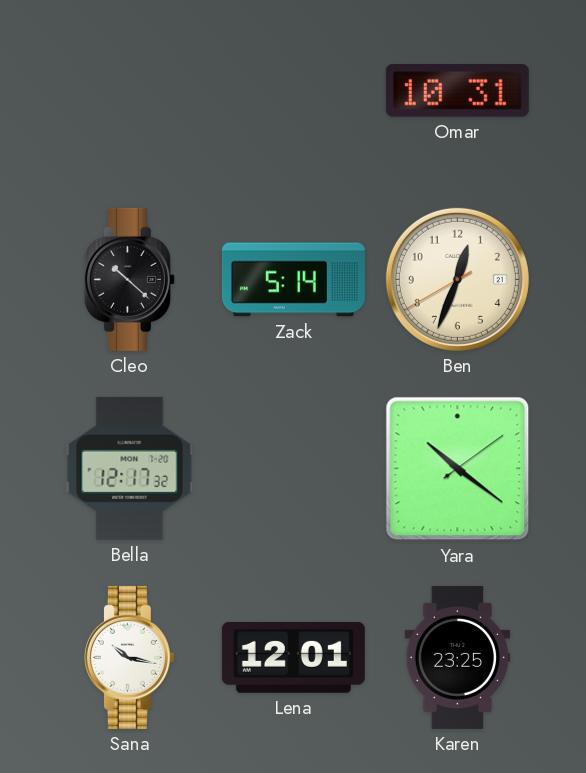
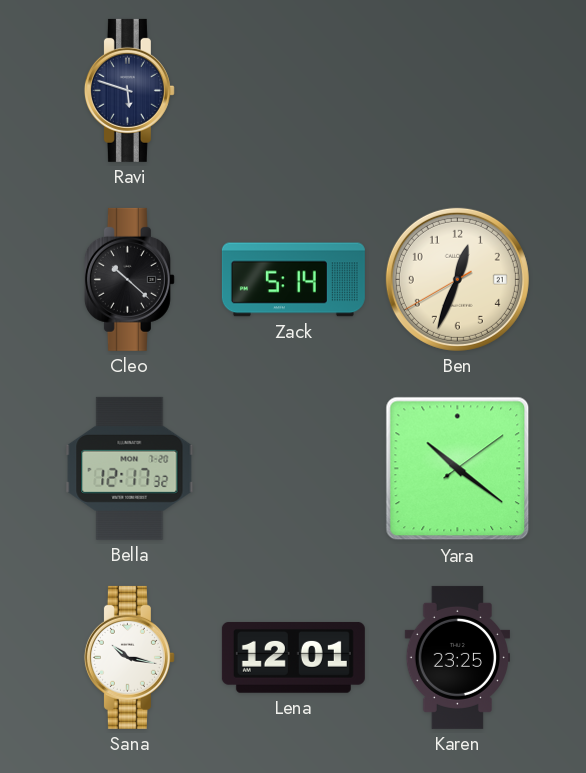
Ravi: none -> 5:48 (129, 90)
Omar: 10:31 -> none (457, 91)
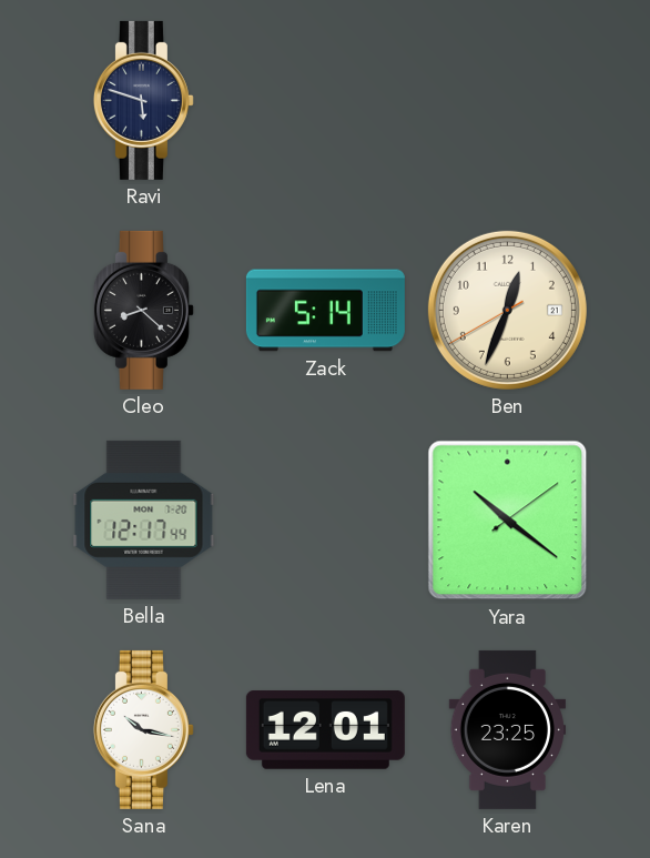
Cleo: 10:22 -> 8:22 (143, 310)
Bella: 12:17:32 -> 12:17:44 (144, 519)
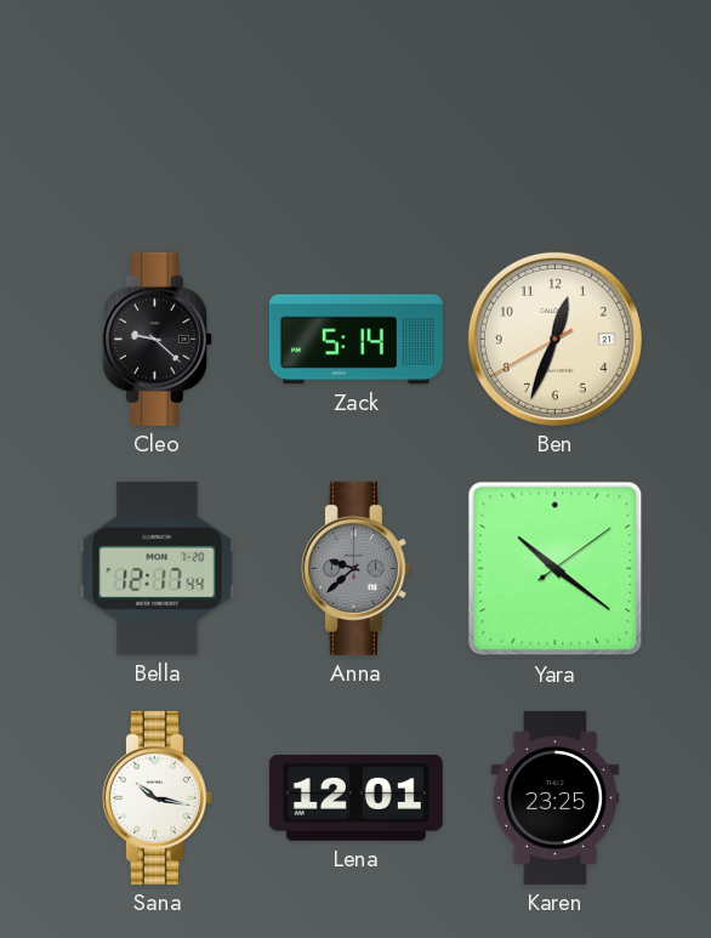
Ravi: 5:48 -> none (143, 100)
Cleo: 8:22 -> 9:22 (157, 339)
Anna: none -> 9:38 (355, 568)
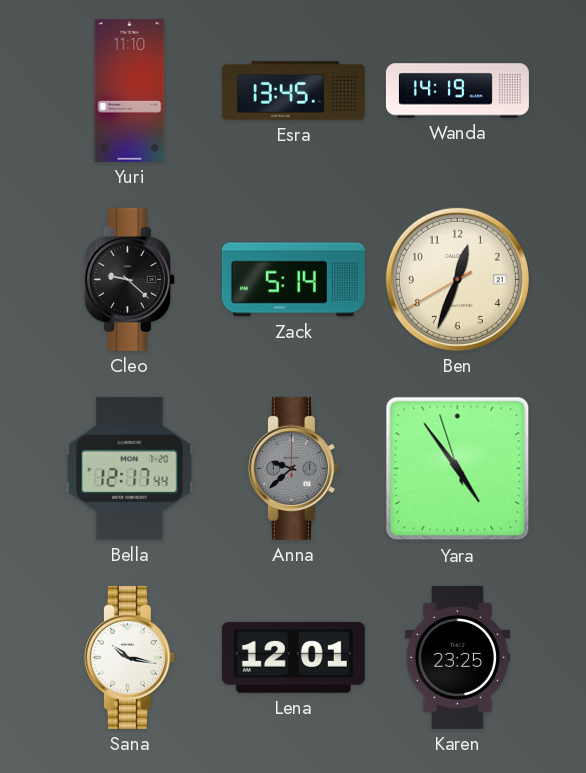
Yuri: none -> 11:10 (130, 90)
Esra: none -> 13:45 (293, 91)
Wanda: none -> 14:19 (457, 91)
Yara: 10:21 -> 4:53 (458, 469)
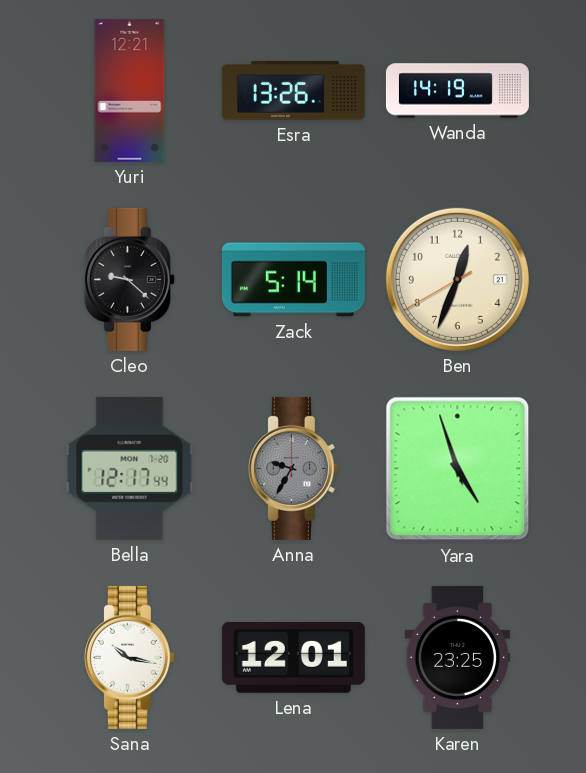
Yuri: 11:10 -> 12:21 (130, 90)
Esra: 13:45 -> 13:26 (293, 91)
Anna: 9:38 -> 9:35 (293, 468)
Yara: 4:53 -> 4:56 (458, 469)
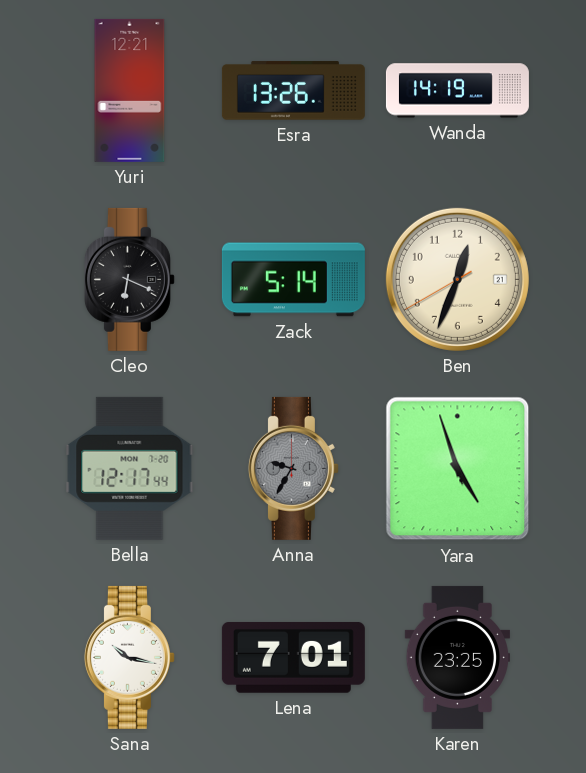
Cleo: 9:22 -> 6:19 (129, 279)
Lena: 12:01 -> 7:01 (293, 658)
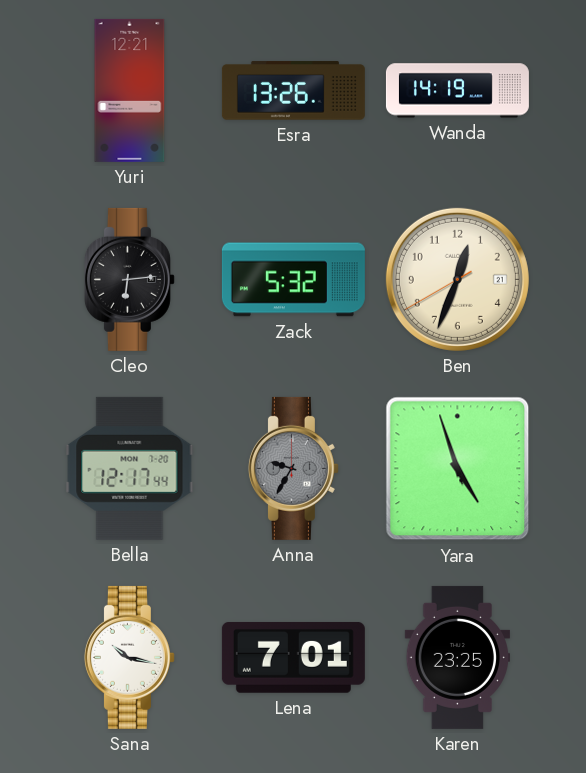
Cleo: 6:19 -> 6:14 (129, 279)
Zack: 5:14 -> 5:32 (293, 280)
